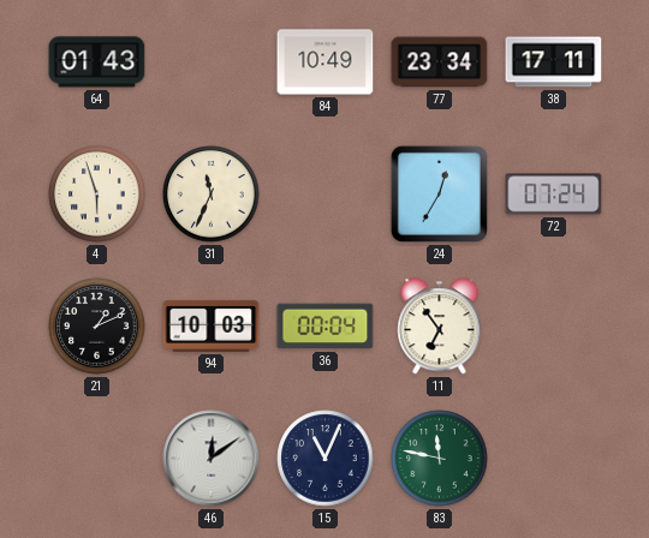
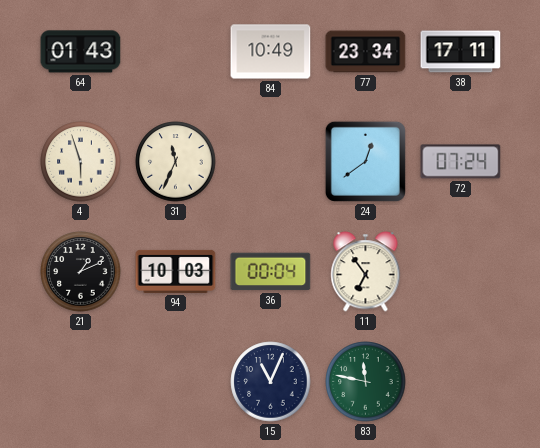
24: 12:35 -> 12:39 (365, 161)
46: 12:09 -> none (212, 459)
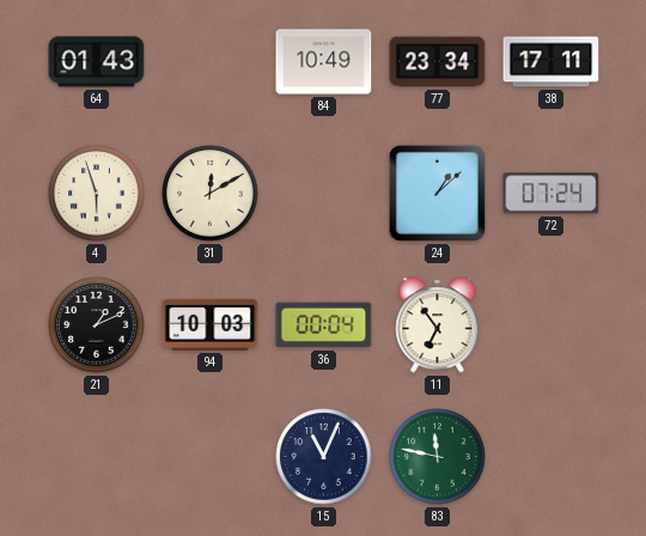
31: 11:34 -> 12:10 (211, 194)
24: 12:39 -> 1:08 (437, 193)
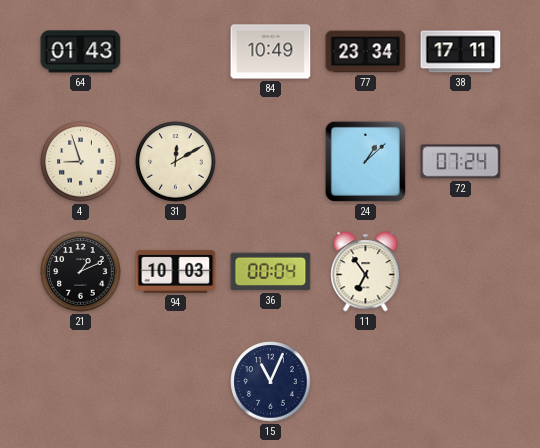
4: 5:57 -> 8:57 (81, 162)
83: 11:47 -> none (438, 457)
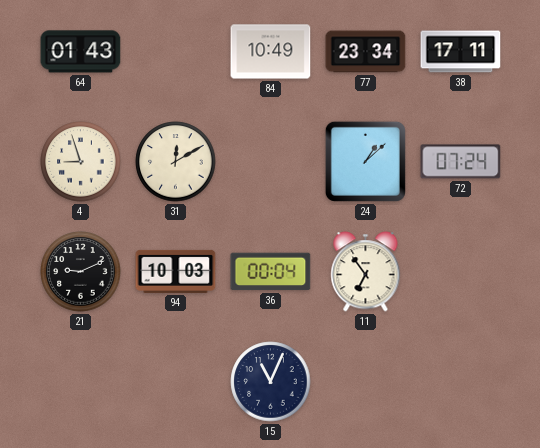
21: 1:11 -> 9:11 (81, 272)
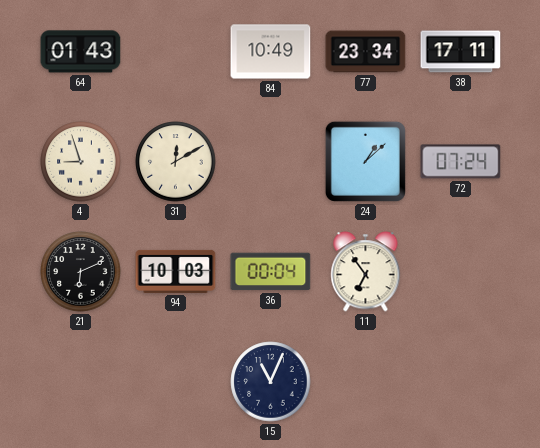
21: 9:11 -> 6:11 (81, 272)
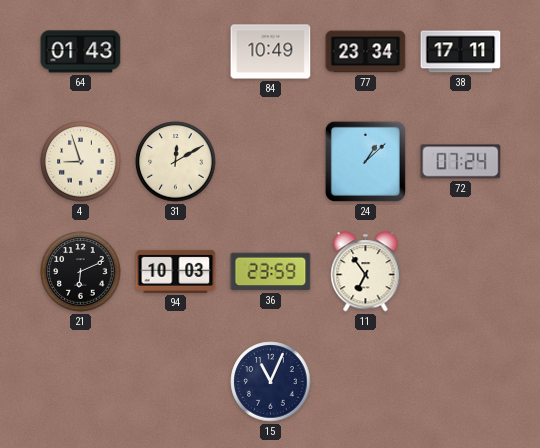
36: 00:04 -> 23:59 (271, 272)
